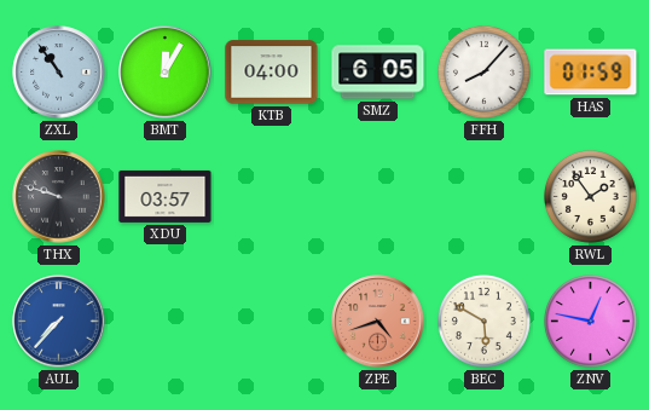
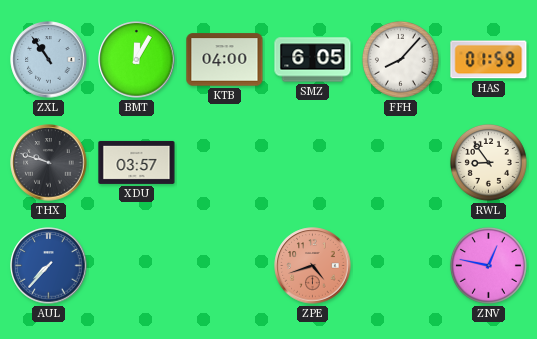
RWL: 1:54 -> 8:54 (488, 162)
BEC: 5:50 -> none (483, 321)
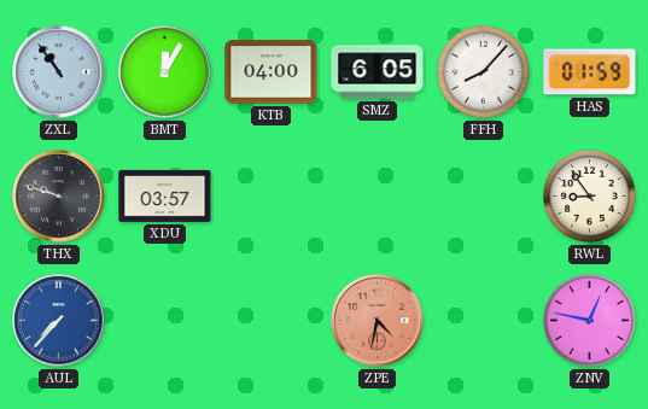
ZPE: 4:42 -> 4:32 (378, 321)
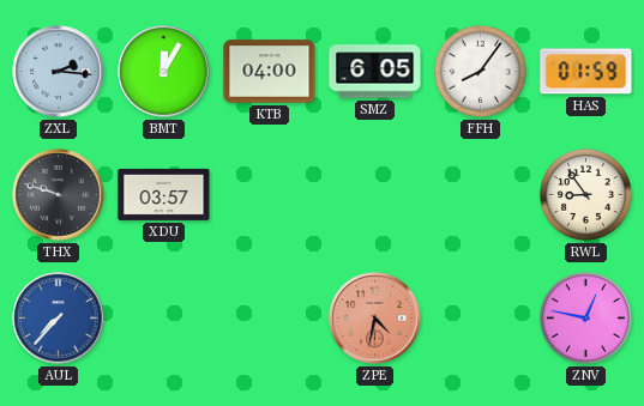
ZXL: 10:54 -> 2:16 (59, 72)
FFH: 8:07 -> 8:06 (480, 71)
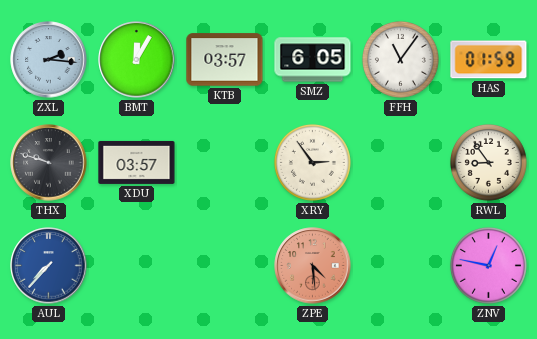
KTB: 04:00 -> 03:57 (225, 60)
FFH: 8:06 -> 11:06 (400, 59)
XRY: none -> 2:54 (312, 162)
ZPE: 4:32 -> 4:29 (313, 266)
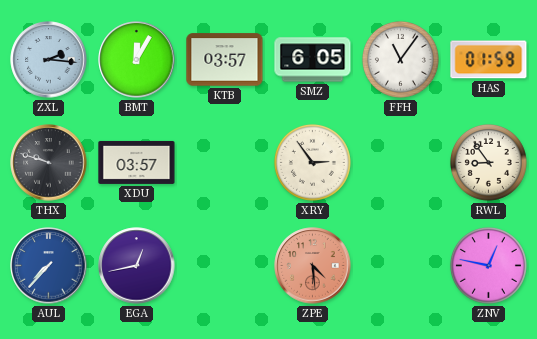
EGA: none -> 12:43 (137, 266)
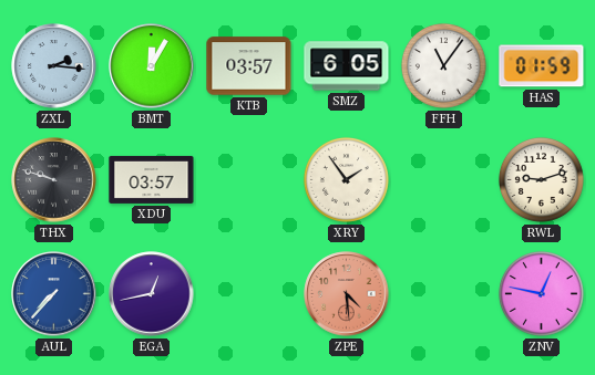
XRY: 2:54 -> 1:54 (346, 179)
RWL: 8:54 -> 9:12 (541, 179)
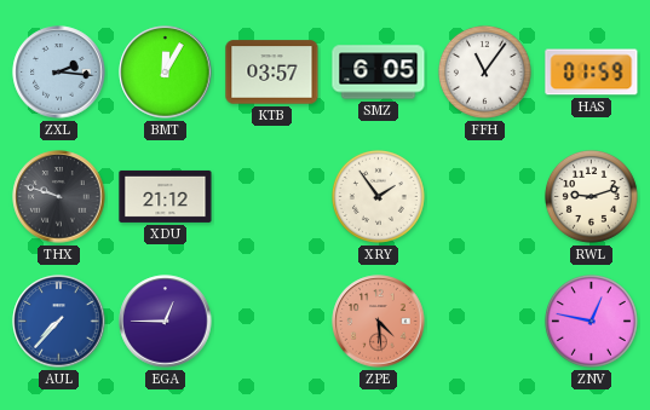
XDU: 03:57 -> 21:12 (166, 196)
EGA: 12:43 -> 12:45 (166, 322)
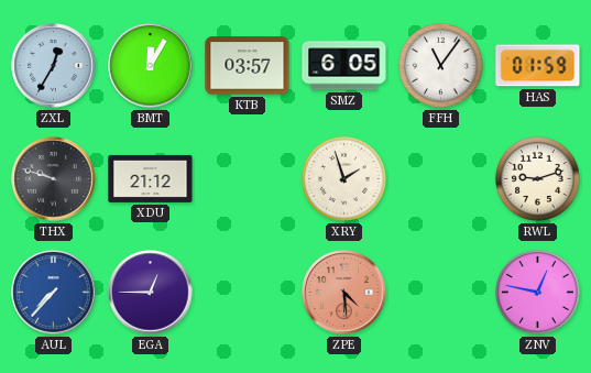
ZXL: 2:16 -> 12:35 (54, 66)
XRY: 1:54 -> 1:57 (343, 178)
